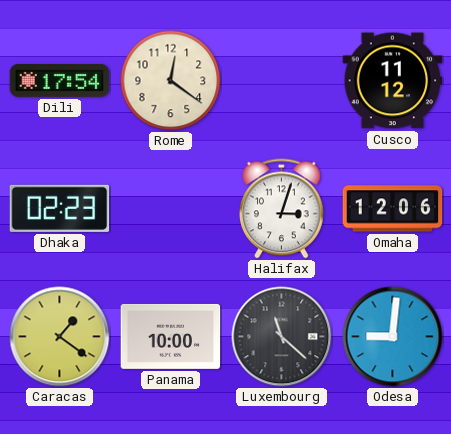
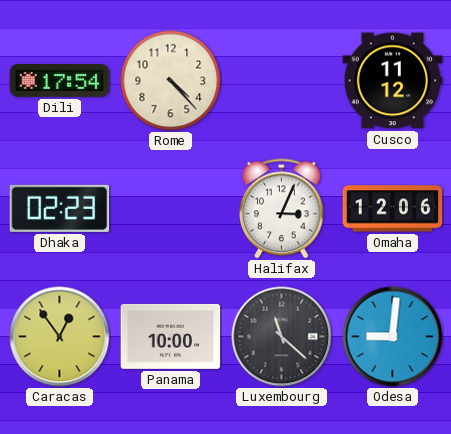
Rome: 12:21 -> 4:23 (171, 81)
Halifax: 3:03 -> 3:04 (282, 209)
Caracas: 1:21 -> 12:54 (60, 337)
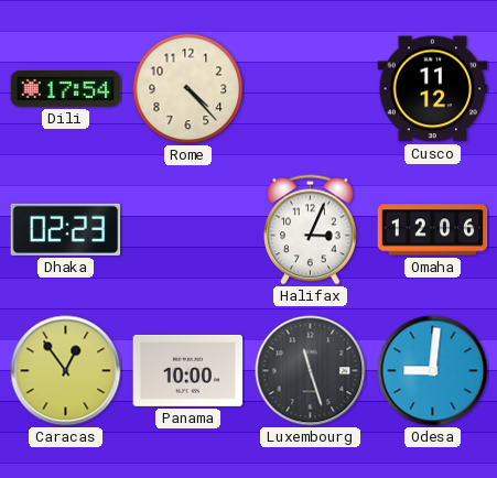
Luxembourg: 11:22 -> 11:27 (311, 371)
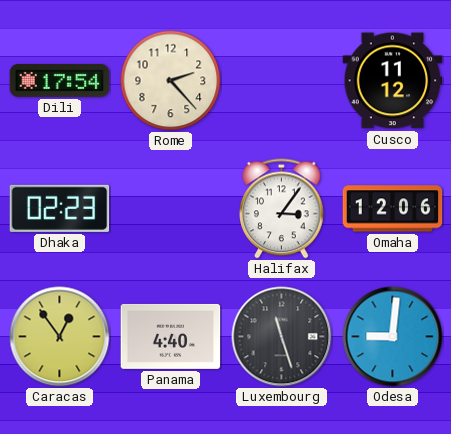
Rome: 4:23 -> 2:23 (171, 81)
Halifax: 3:04 -> 3:06 (282, 209)
Panama: 10:00 -> 4:40 (171, 336)
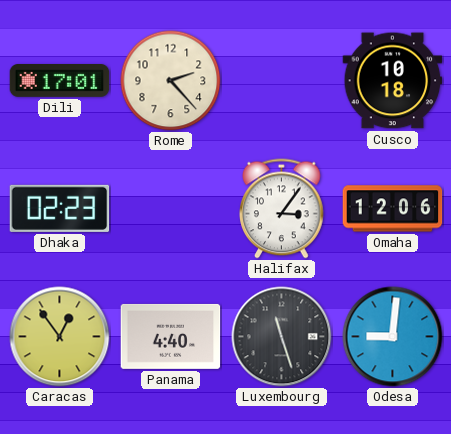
Dili: 17:54 -> 17:01 (60, 81)
Cusco: 11:12 -> 10:18 (393, 81)
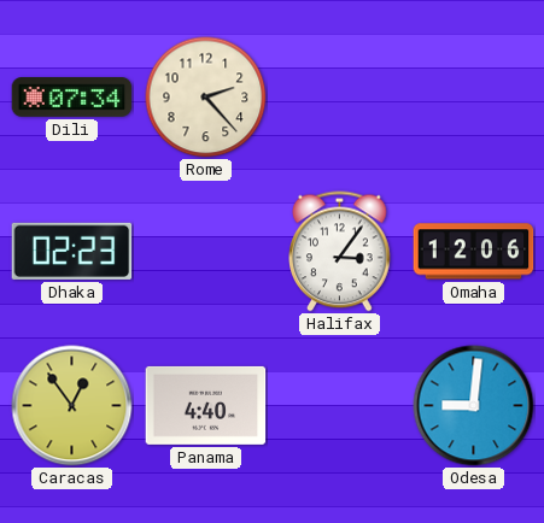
Dili: 17:01 -> 07:34 (72, 98)
Cusco: 10:18 -> none (393, 81)
Luxembourg: 11:27 -> none (282, 337)
